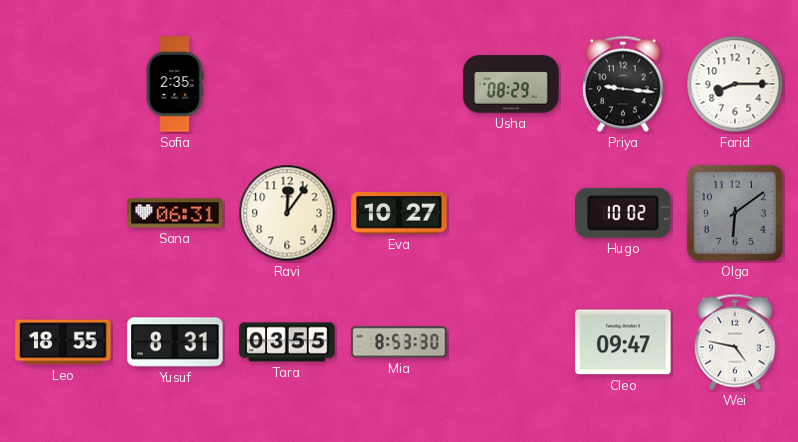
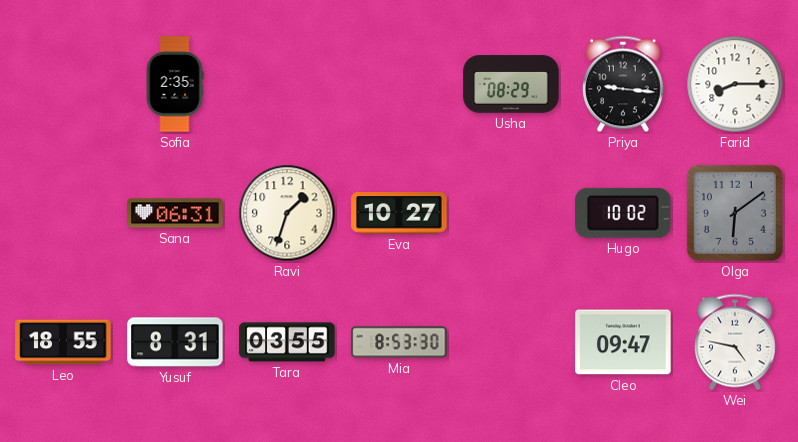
Ravi: 12:06 -> 1:33 (287, 213)
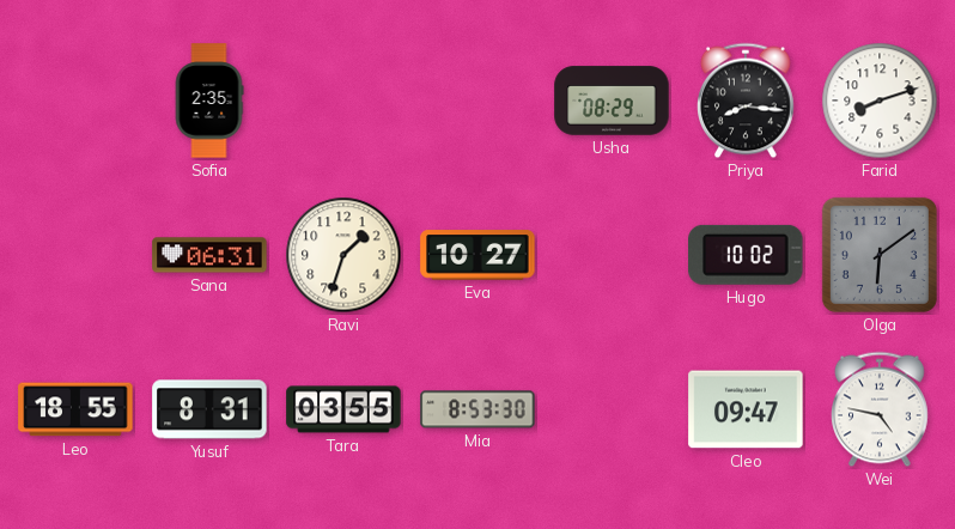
Priya: 9:16 -> 8:16 (747, 101)
Farid: 8:15 -> 8:12 (880, 101)
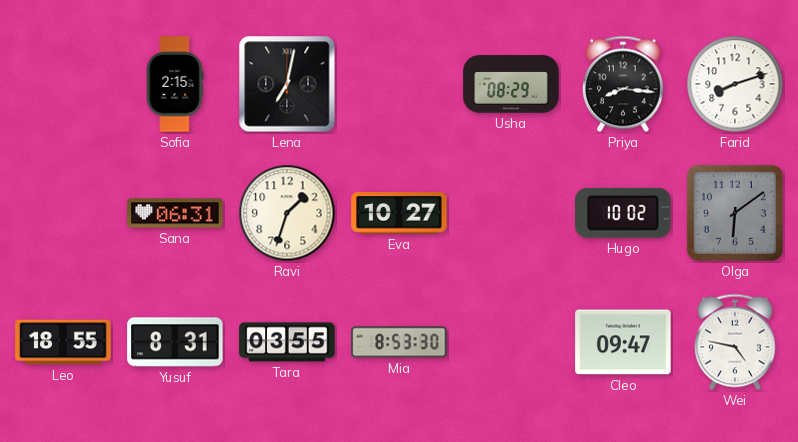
Sofia: 2:35 -> 2:15 (175, 84)
Lena: none -> 7:02 (287, 84)
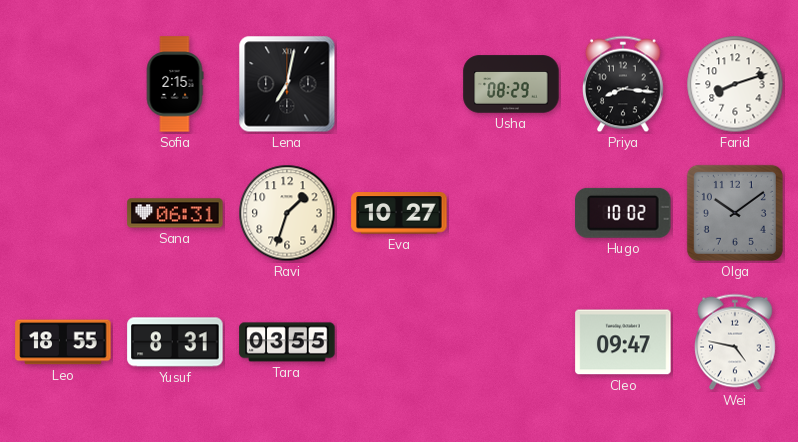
Olga: 6:09 -> 10:09 (735, 213)
Mia: 8:53 -> none (399, 342)
